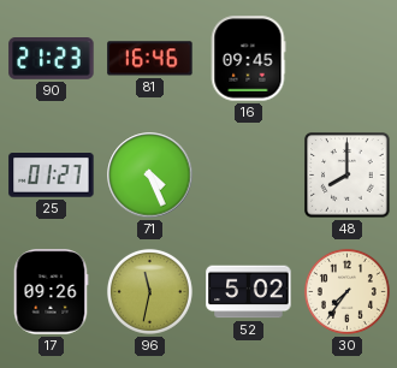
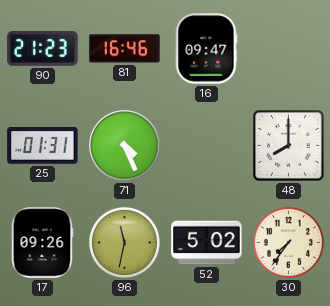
16: 09:45 -> 09:47 (206, 49)
25: 01:27 -> 01:31 (43, 146)
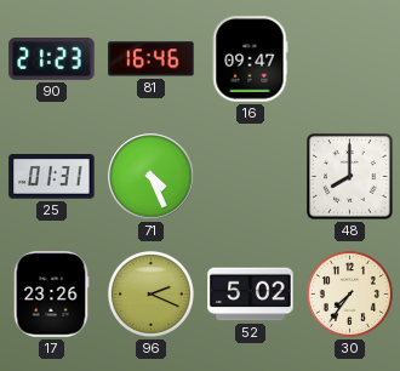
17: 09:26 -> 23:26 (51, 295)
96: 11:32 -> 2:19 (150, 293)
